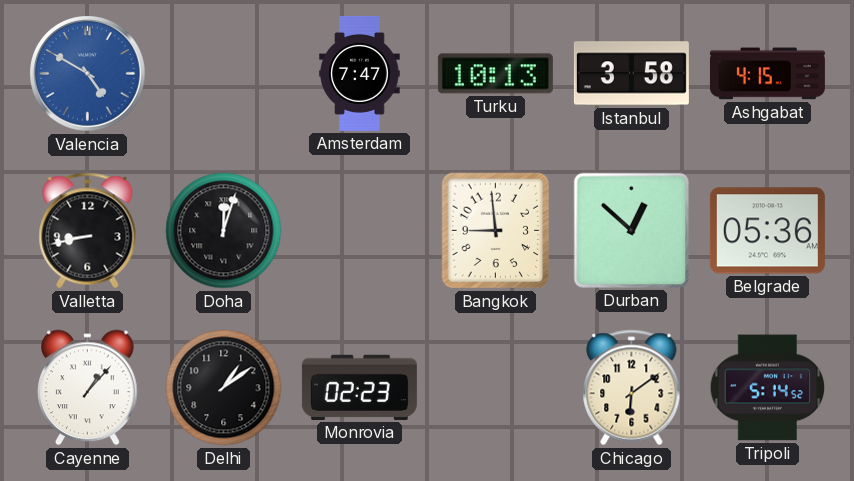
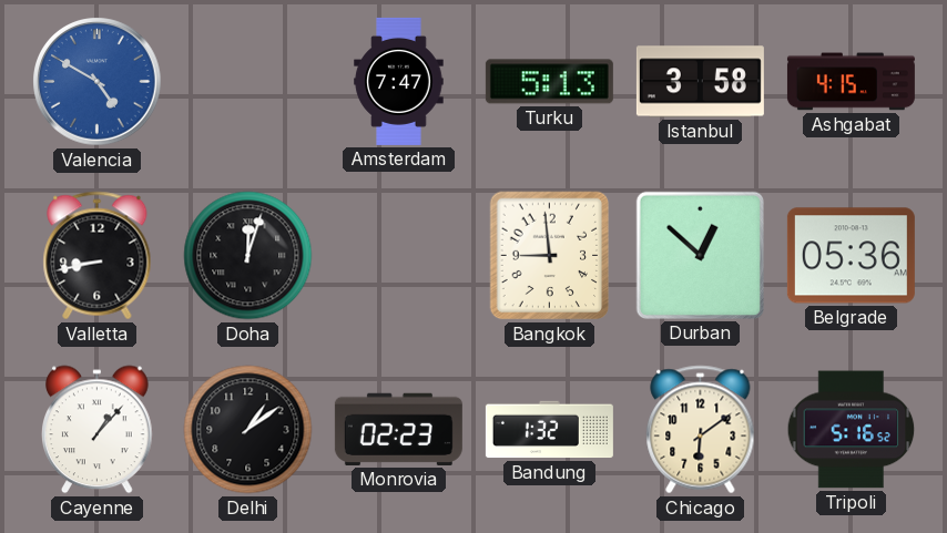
Turku: 10:13 -> 5:13 (549, 82)
Bandung: none -> 1:32 (549, 430)
Tripoli: 5:14 -> 5:16 (852, 430)
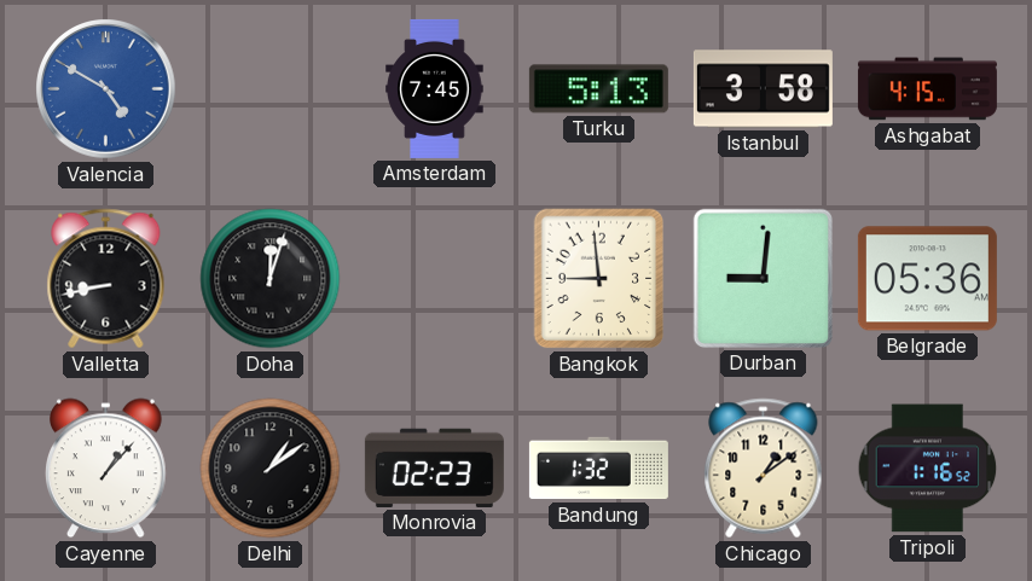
Amsterdam: 7:47 -> 7:45 (435, 88)
Durban: 12:52 -> 9:01 (763, 278)
Chicago: 6:09 -> 1:09 (764, 469)
Tripoli: 5:16 -> 1:16 (928, 469)
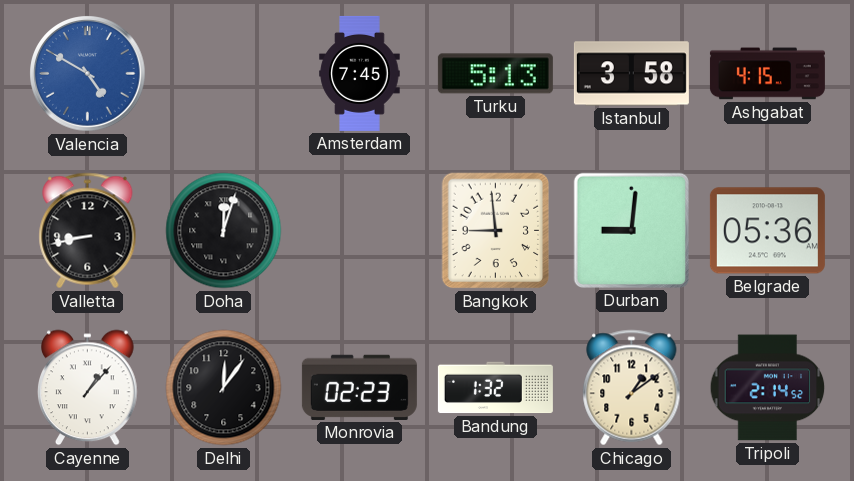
Delhi: 1:09 -> 12:06 (224, 388)
Tripoli: 1:16 -> 2:14 (768, 388)
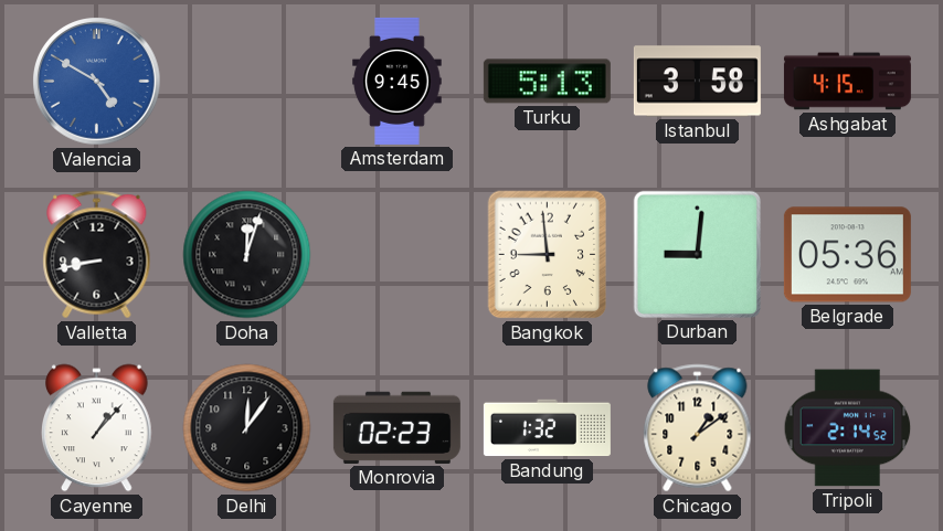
Amsterdam: 7:45 -> 9:45 (398, 81)
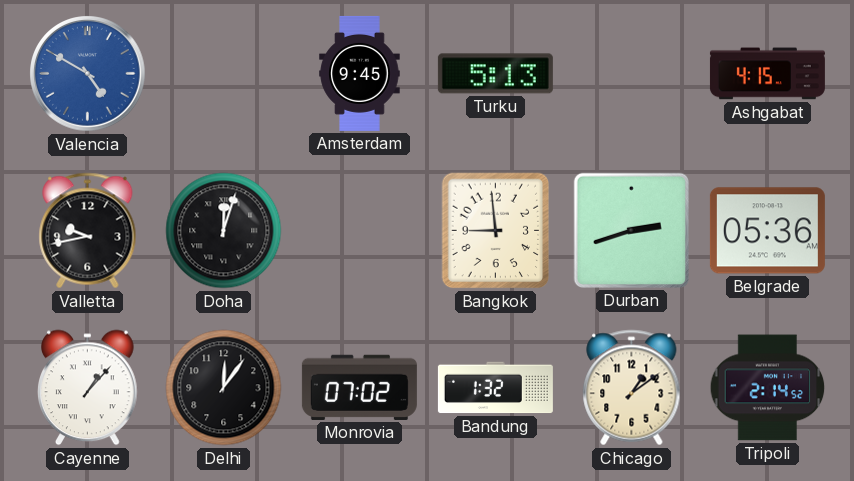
Istanbul: 3:58 -> none (697, 82)
Valletta: 8:43 -> 9:43 (88, 231)
Durban: 9:01 -> 2:42 (631, 230)
Monrovia: 02:23 -> 07:02 (359, 387)
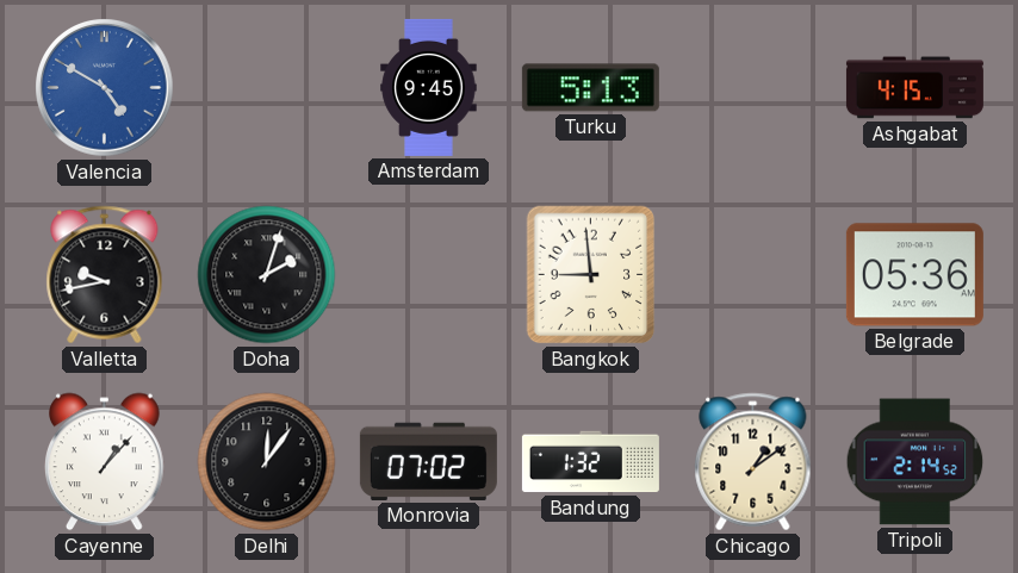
Doha: 12:03 -> 2:03 (267, 275)
Durban: 2:42 -> none (631, 230)
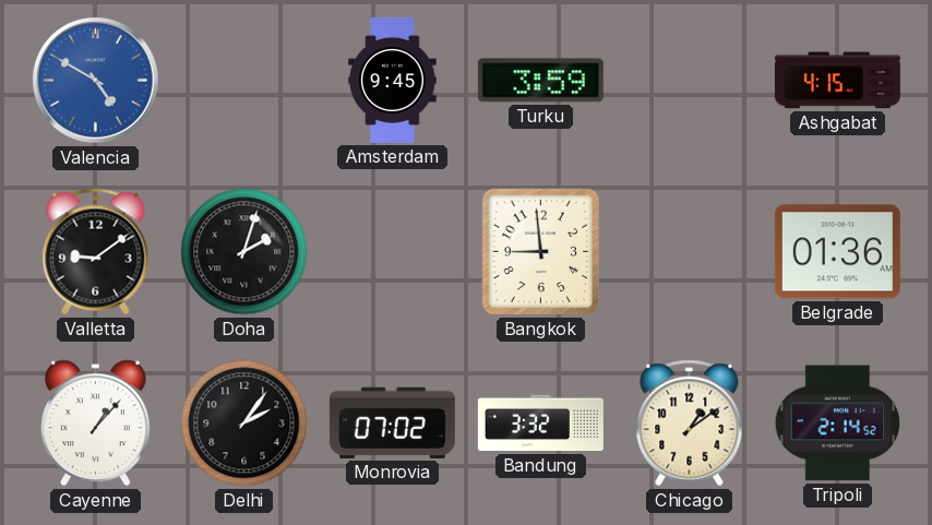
Turku: 5:13 -> 3:59 (540, 81)
Valletta: 9:43 -> 9:09 (96, 252)
Belgrade: 05:36 -> 01:36 (837, 252)
Delhi: 12:06 -> 2:06 (244, 423)
Bandung: 1:32 -> 3:32 (540, 423)
